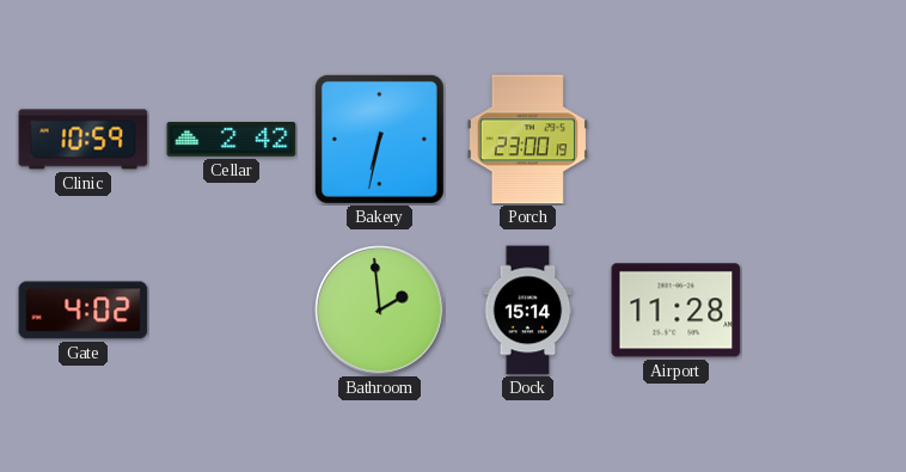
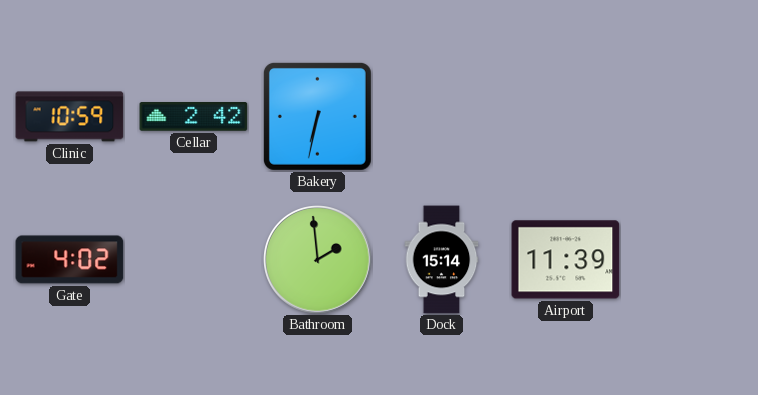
Porch: 23:00 -> none (527, 140)
Airport: 11:28 -> 11:39 (566, 260)
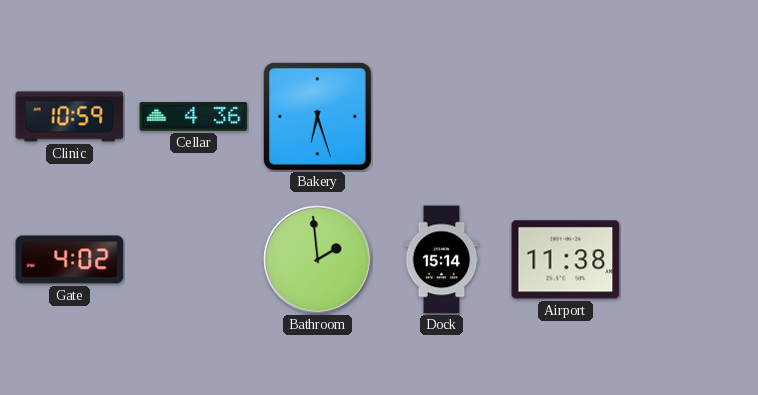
Cellar: 2:42 -> 4:36 (194, 117)
Bakery: 6:32 -> 6:27 (317, 116)
Airport: 11:39 -> 11:38 (566, 260)
